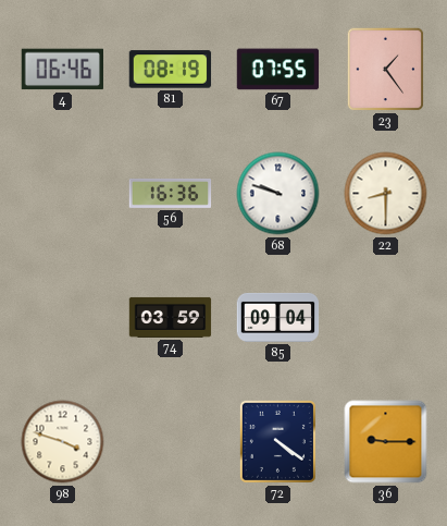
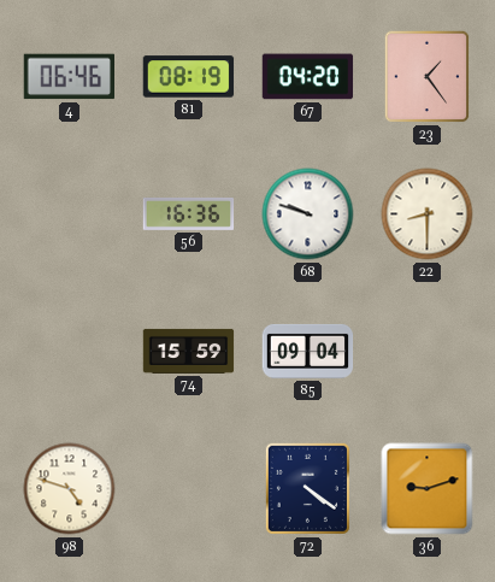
67: 07:55 -> 04:20 (308, 77)
74: 03:59 -> 15:59 (189, 351)
98: 3:48 -> 4:48 (70, 489)
36: 9:15 -> 9:12 (428, 489)
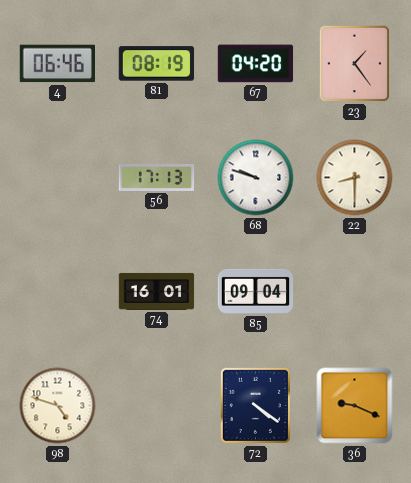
56: 16:36 -> 17:13 (157, 177)
74: 15:59 -> 16:01 (157, 291)
36: 9:12 -> 9:19 (355, 406)
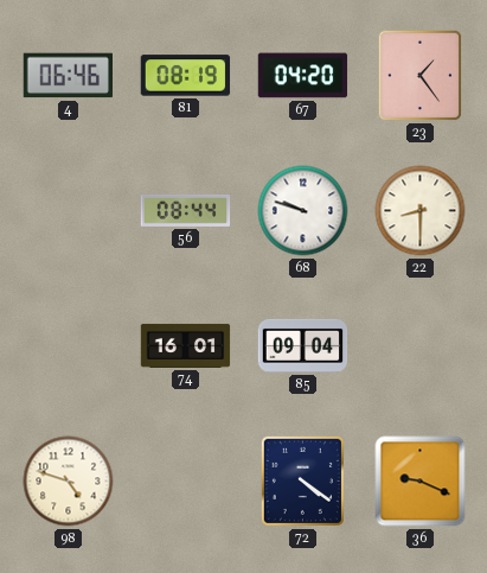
56: 17:13 -> 08:44 (186, 210)
